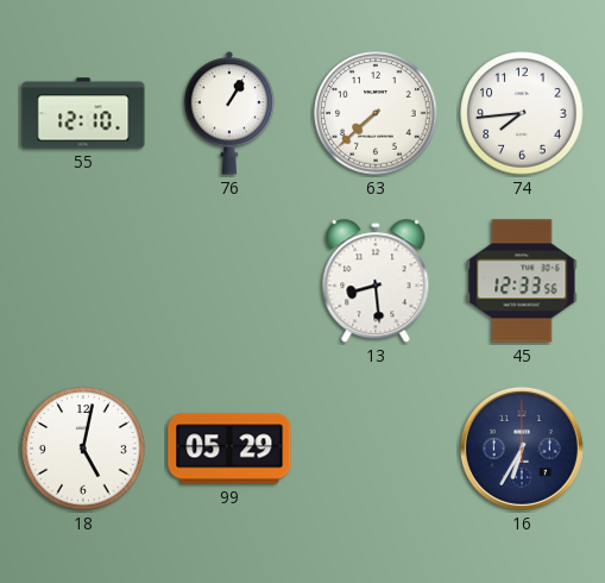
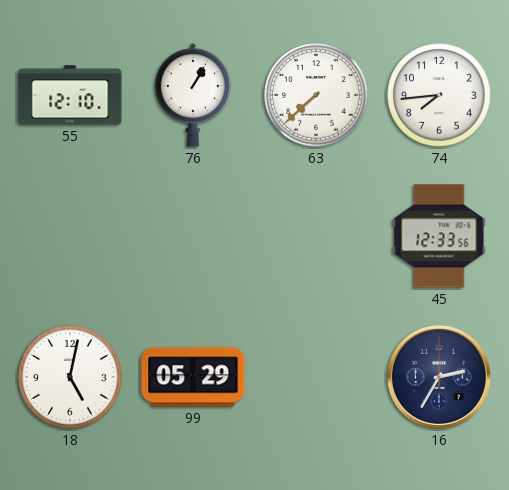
13: 8:29 -> none (376, 282)
16: 6:35 -> 2:35 (439, 377)
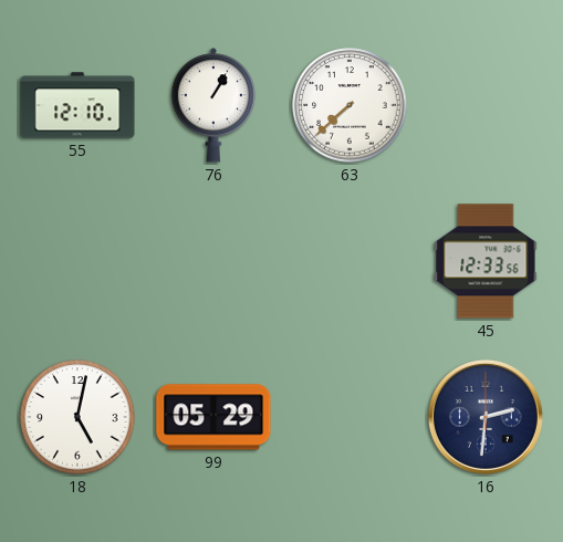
74: 7:44 -> none (439, 95)
16: 2:35 -> 2:31 (486, 417)
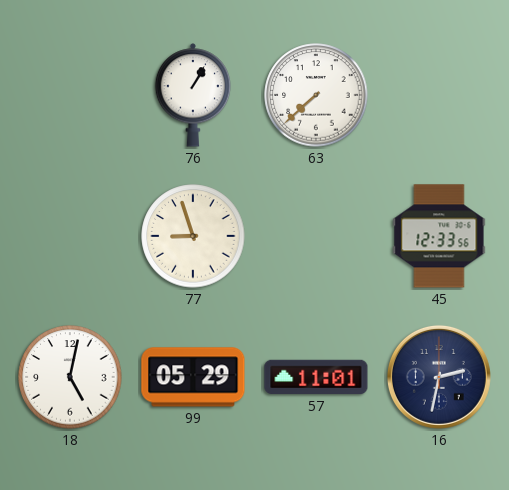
55: 12:10 -> none (77, 105)
77: none -> 8:57 (193, 236)
57: none -> 11:01 (316, 377)
16: 2:31 -> 2:32 (439, 377)
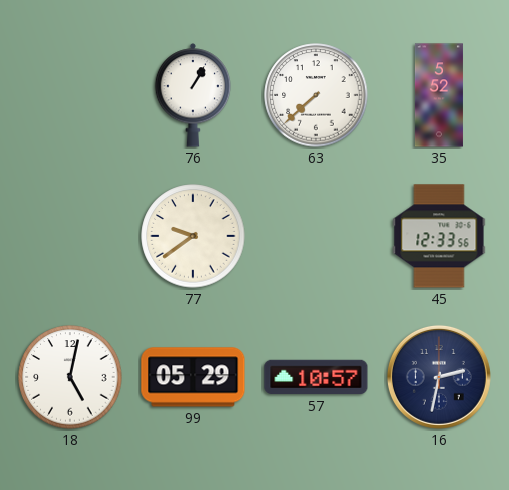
35: none -> 5:52 (439, 95)
77: 8:57 -> 9:39 (193, 236)
57: 11:01 -> 10:57 (316, 377)
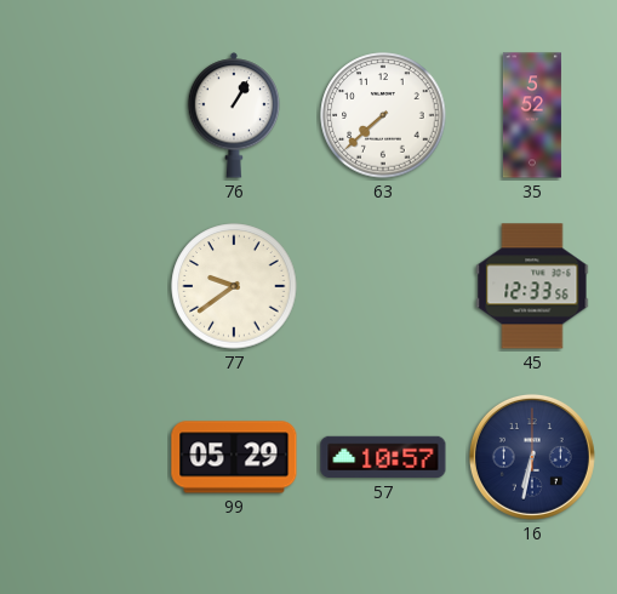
18: 5:02 -> none (70, 377)
16: 2:32 -> 6:32 (532, 457)
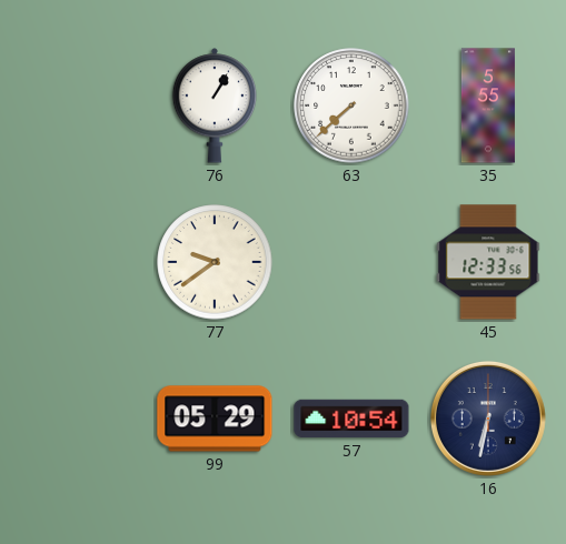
35: 5:52 -> 5:55 (488, 105)
57: 10:57 -> 10:54 (351, 419)
